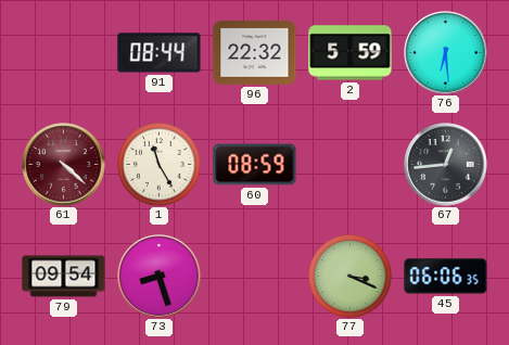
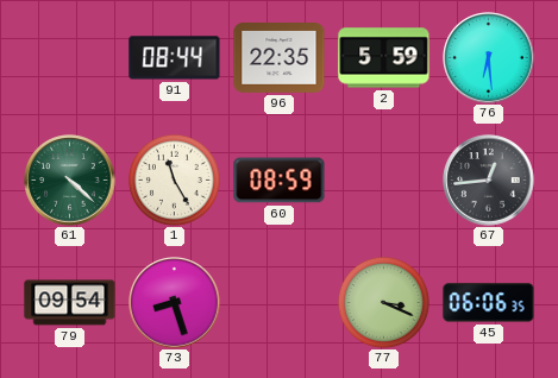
96: 22:32 -> 22:35 (280, 58)
61 dial: burgundy -> green (70, 181)
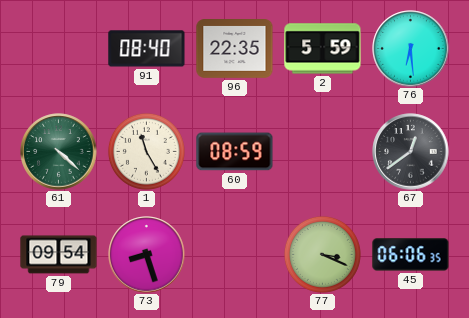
91: 08:44 -> 08:40 (147, 49)
67: 12:44 -> 12:39 (411, 152)
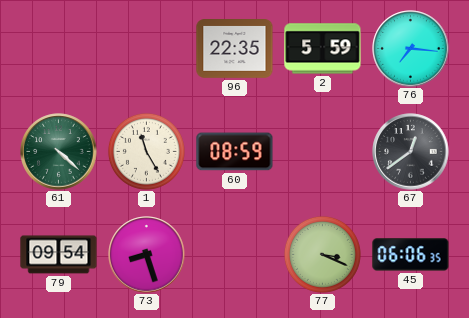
91: 08:40 -> none (147, 49)
76: 6:29 -> 7:16 (411, 49)
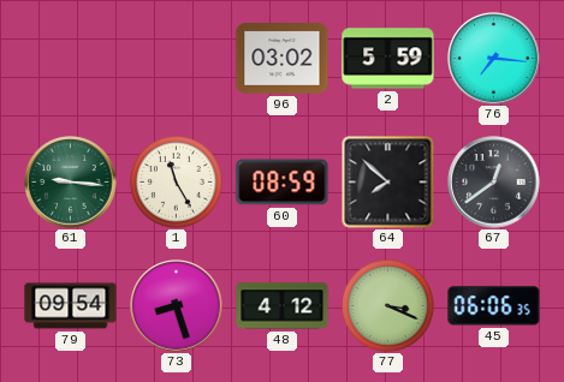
96: 22:35 -> 03:02 (283, 59)
61: 4:22 -> 9:16 (71, 183)
64: none -> 7:52 (388, 183)
48: none -> 4:12 (283, 306)
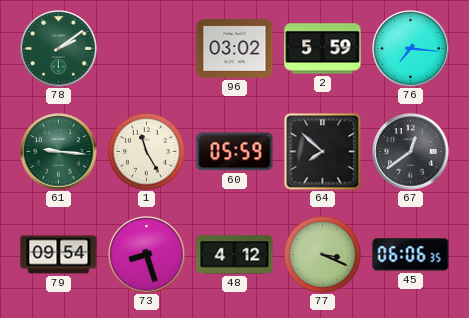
78: none -> 2:09 (59, 49)
60: 08:59 -> 05:59 (235, 152)
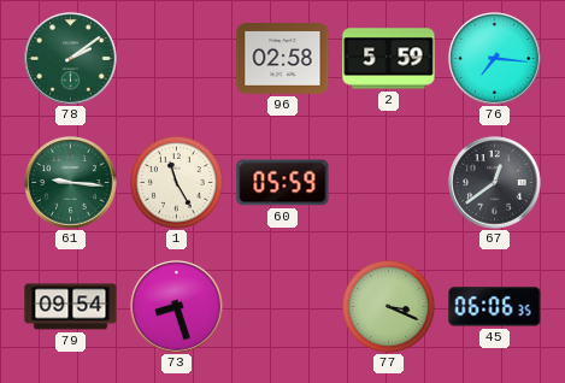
96: 03:02 -> 02:58 (283, 59)
64: 7:52 -> none (323, 152)
48: 4:12 -> none (235, 255)
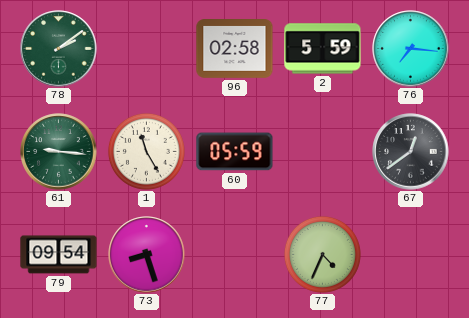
77: 3:19 -> 4:34 (322, 254)
45: 06:06 -> none (495, 307)
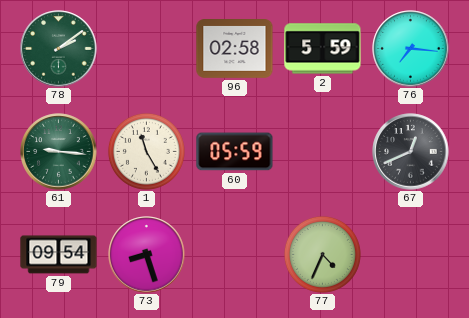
67: 12:39 -> 12:41 (411, 152)
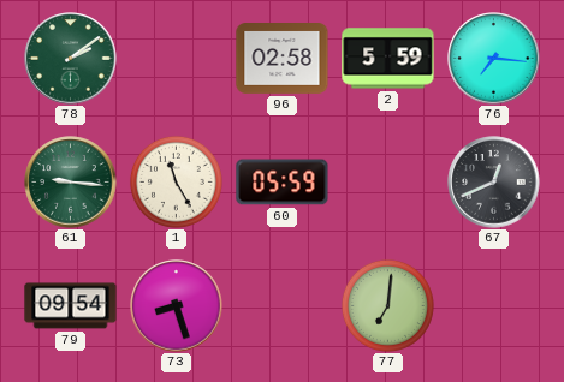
77: 4:34 -> 7:01 (387, 305)
